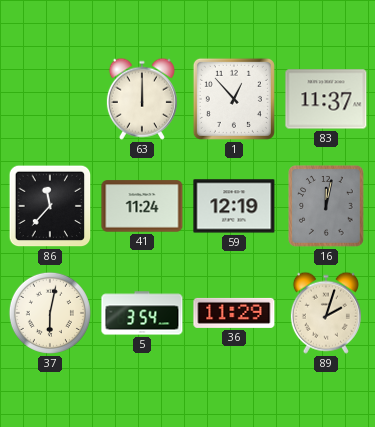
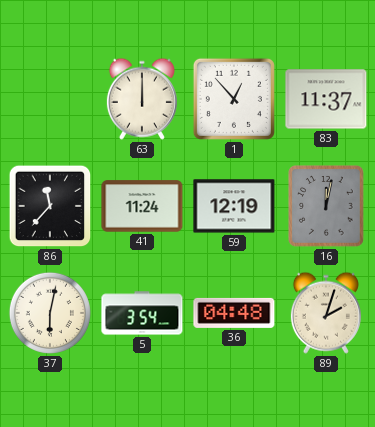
36: 11:29 -> 04:48 (234, 313)
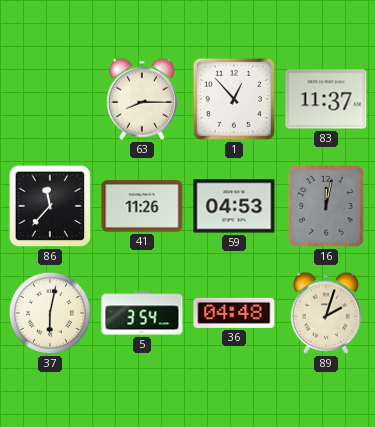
63: 12:00 -> 8:15 (142, 99)
41: 11:24 -> 11:26 (142, 206)
59: 12:19 -> 04:53 (234, 206)
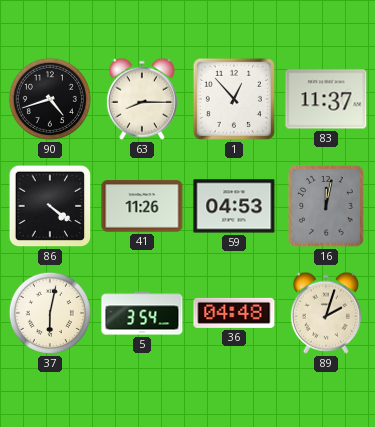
90: none -> 4:42 (50, 99)
86: 11:37 -> 4:21 (50, 206)
